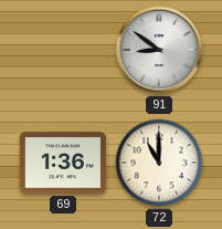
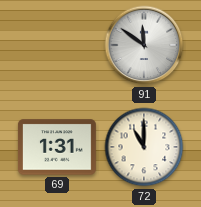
91: 8:51 -> 11:51 (144, 45)
69: 1:36 -> 1:31 (57, 147)
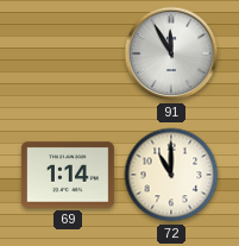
91: 11:51 -> 11:55 (171, 53)
69: 1:31 -> 1:14 (68, 175)
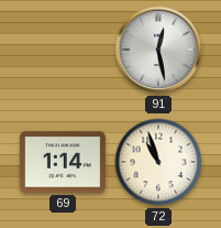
91: 11:55 -> 12:28 (158, 50)
72: 11:00 -> 10:57 (158, 162)
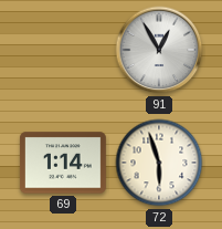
91: 12:28 -> 12:55 (159, 50)
72: 10:57 -> 5:57 (159, 163)
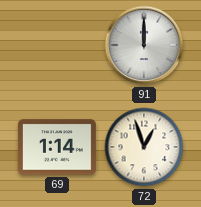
91: 12:55 -> 12:00 (144, 45)
72: 5:57 -> 12:57 (144, 147)
